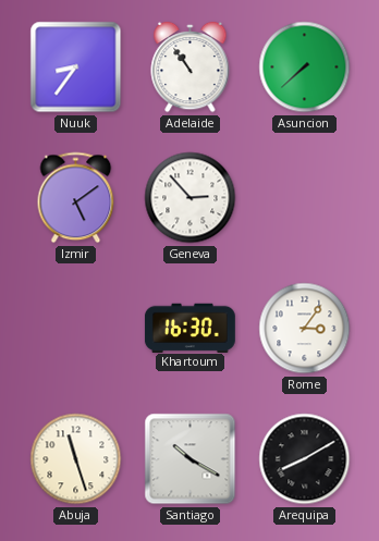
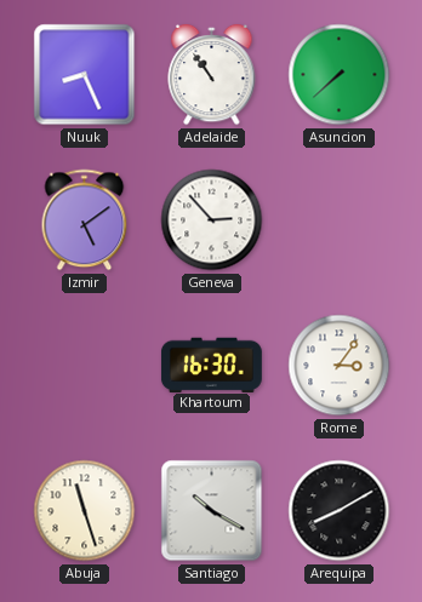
Nuuk: 8:36 -> 8:26 (85, 75)
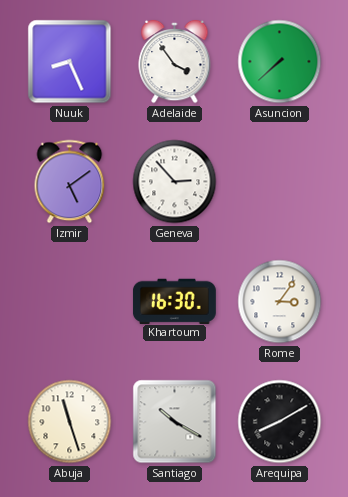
Adelaide: 10:54 -> 3:54 (175, 62)
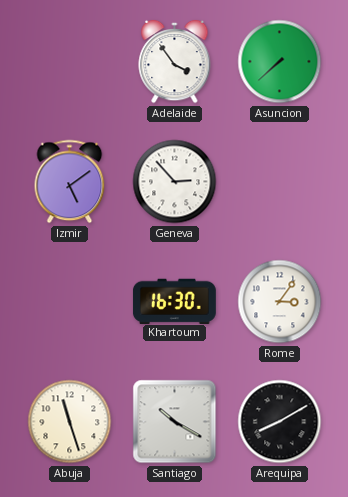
Nuuk: 8:26 -> none (70, 62)
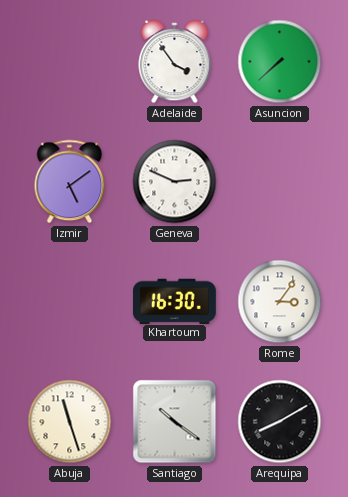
Geneva: 2:53 -> 2:49 (175, 182)
Santiago: 10:20 -> 10:21 (175, 422)
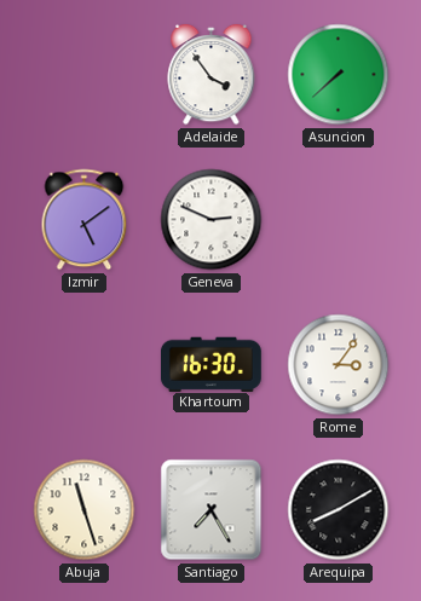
Santiago: 10:21 -> 7:25 (212, 510)
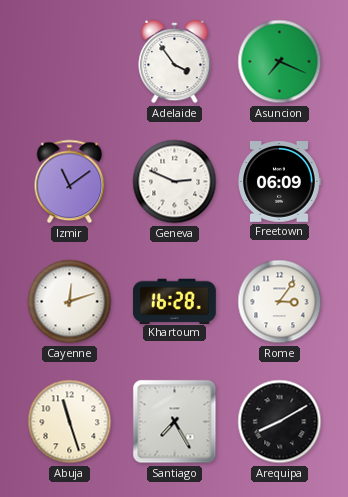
Asuncion: 7:38 -> 7:19 (280, 62)
Izmir: 5:09 -> 11:09 (70, 182)
Freetown: none -> 06:09 (279, 182)
Cayenne: none -> 12:12 (70, 302)
Khartoum: 16:30 -> 16:28 (174, 301)
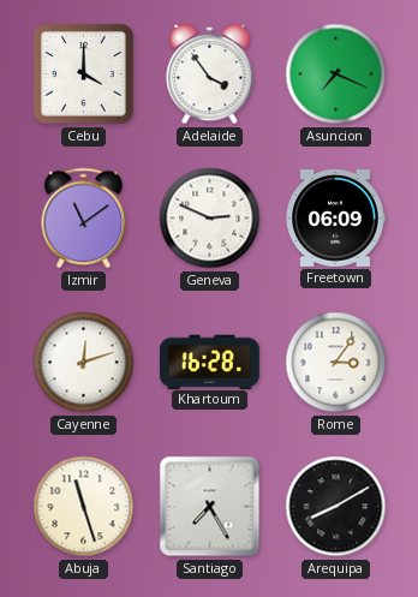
Cebu: none -> 4:00 (84, 74)
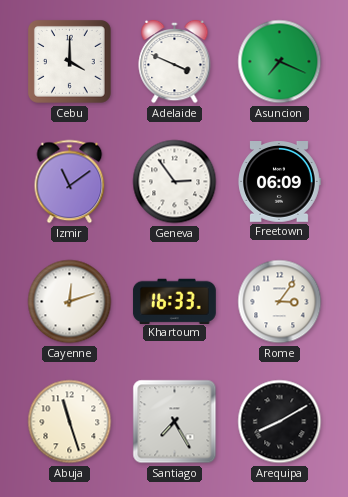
Adelaide: 3:54 -> 3:49 (175, 62)
Geneva: 2:49 -> 2:54 (175, 182)
Khartoum: 16:28 -> 16:33 (174, 301)
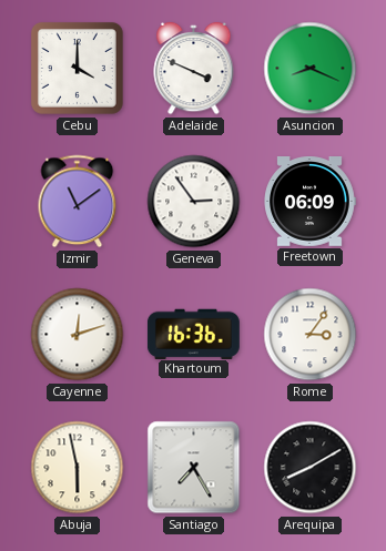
Asuncion: 7:19 -> 8:19 (311, 69)
Khartoum: 16:33 -> 16:36 (193, 334)
Abuja: 11:27 -> 5:58 (78, 468)
